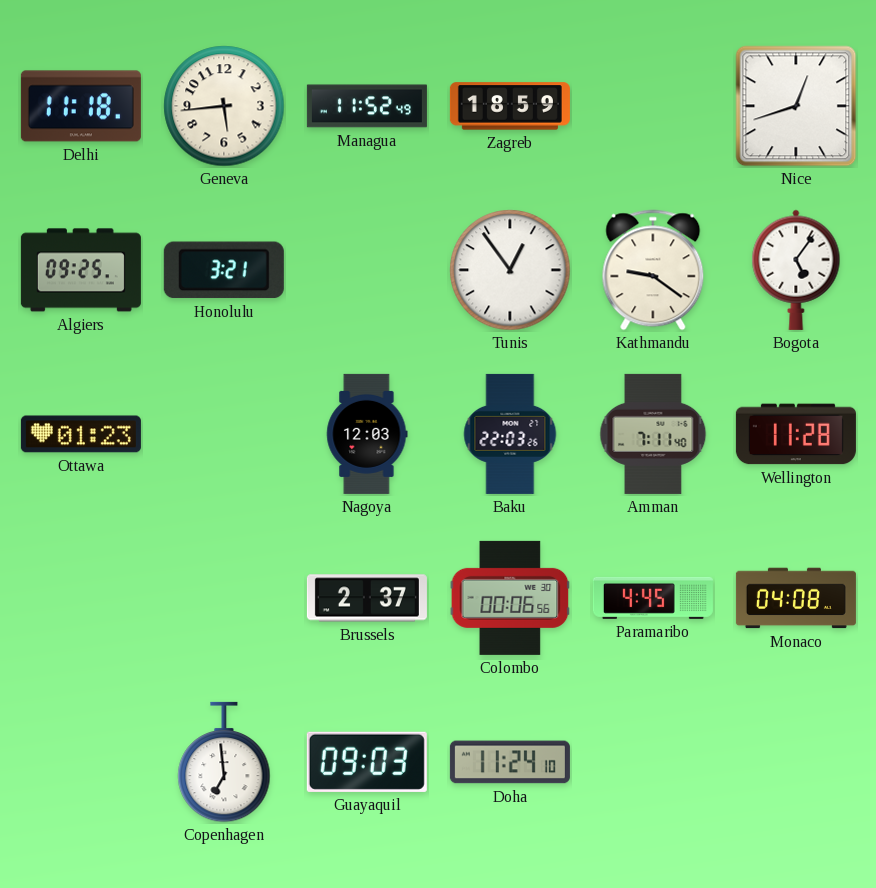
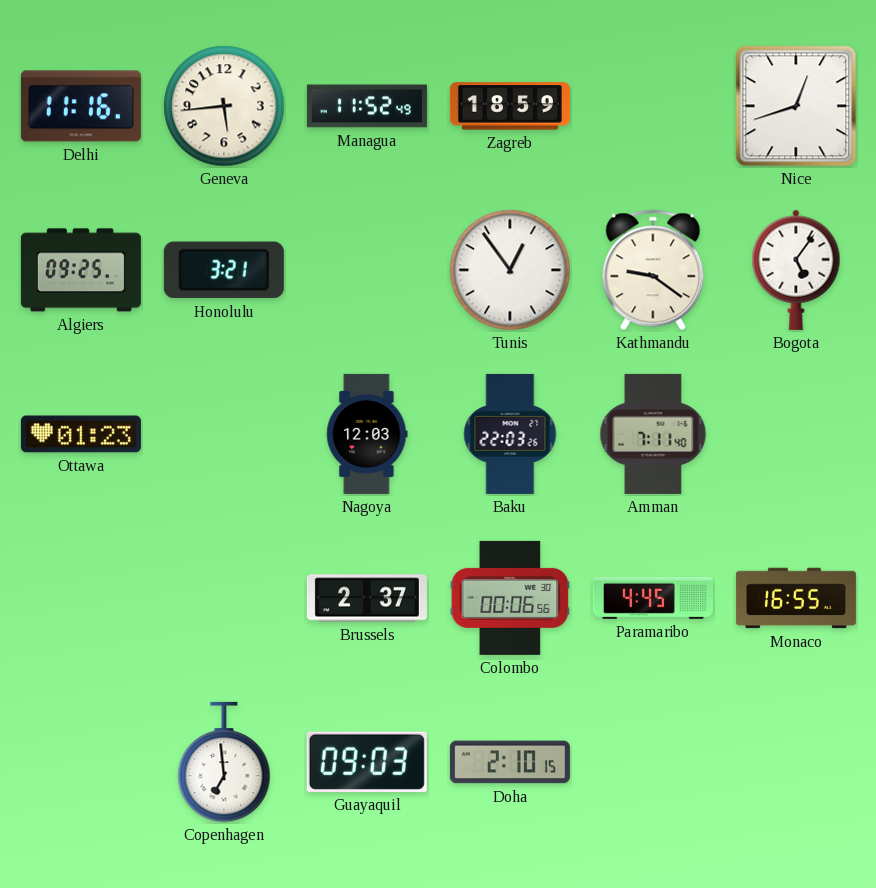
Delhi: 11:18 -> 11:16 (81, 106)
Wellington: 11:28 -> none (796, 434)
Monaco: 04:08 -> 16:55 (796, 598)
Doha: 11:24 -> 2:10 (510, 762)
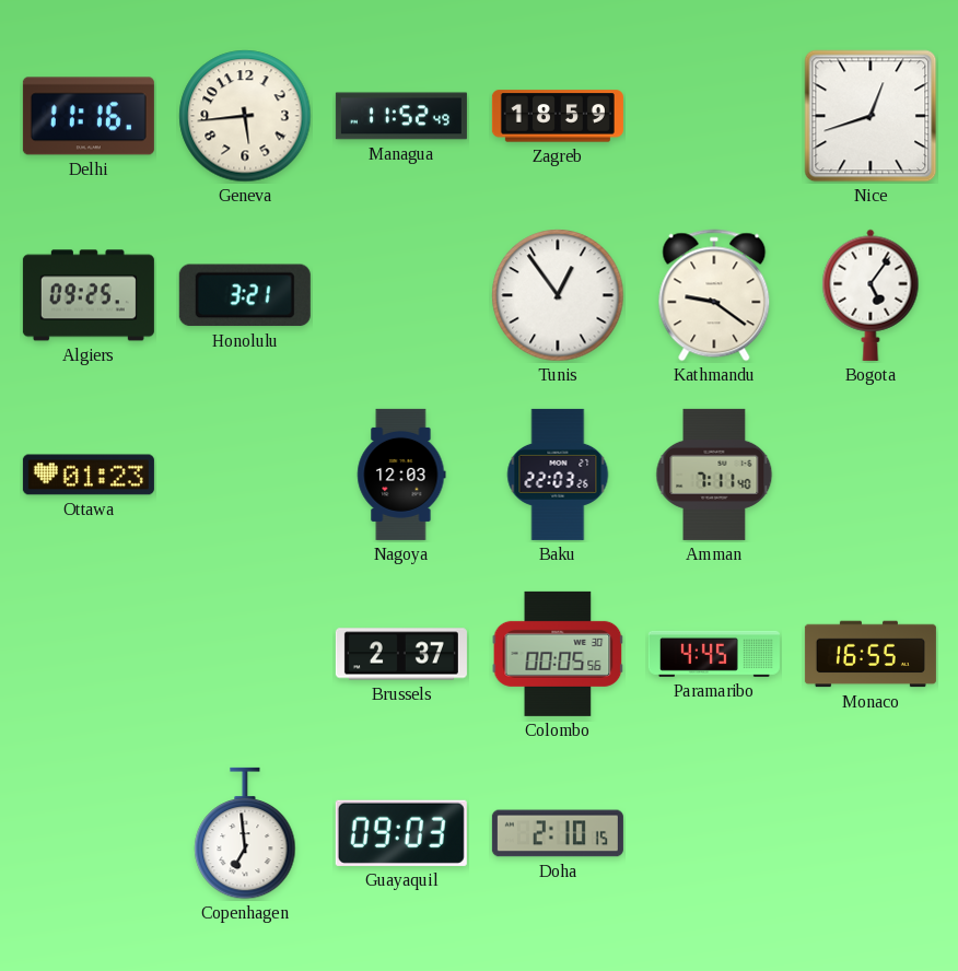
Colombo: 00:06 -> 00:05 (558, 654)
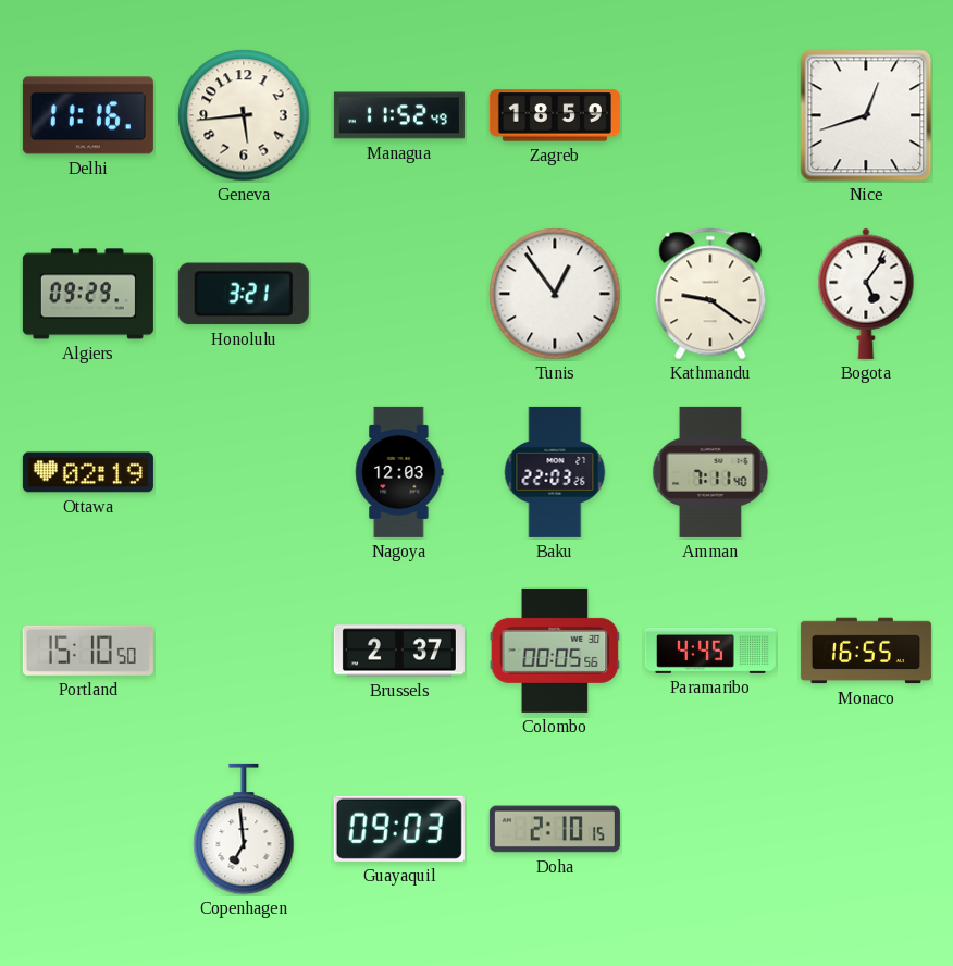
Algiers: 09:25 -> 09:29 (88, 294)
Ottawa: 01:23 -> 02:19 (88, 472)
Portland: none -> 15:10 (88, 651)
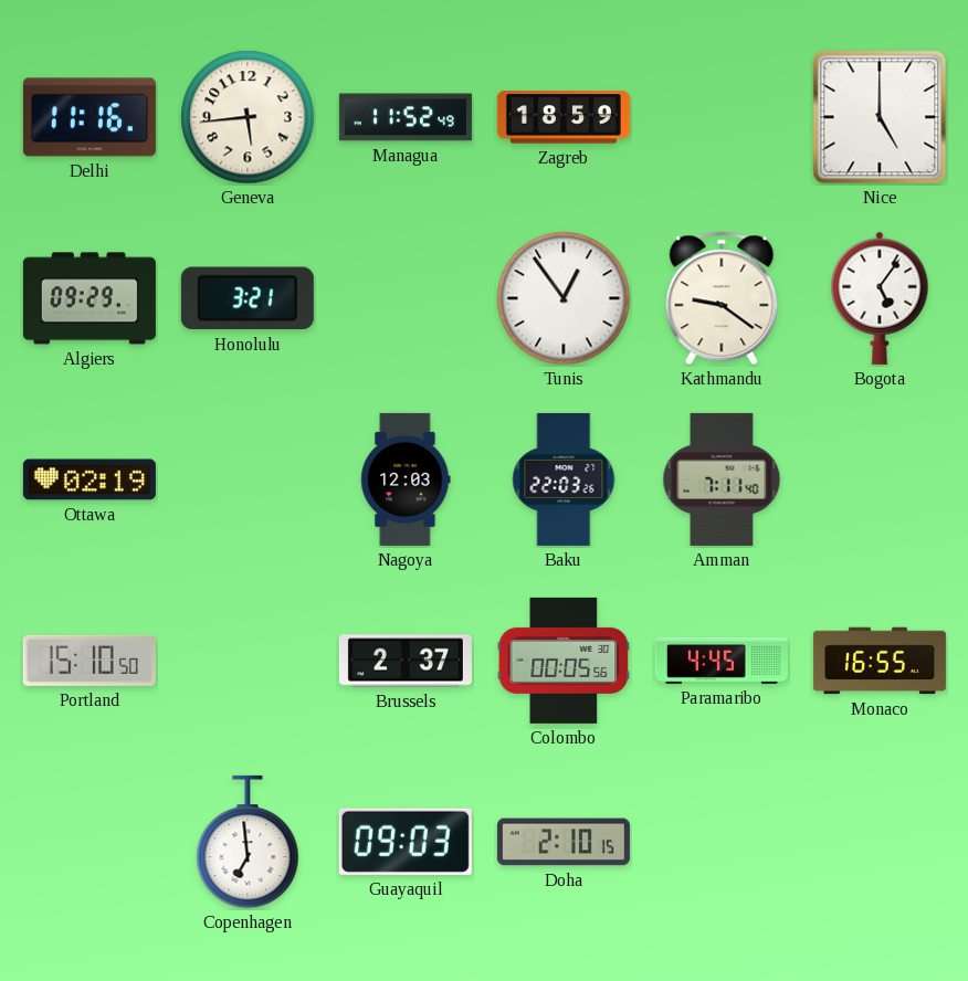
Nice: 12:42 -> 5:00 (880, 117)
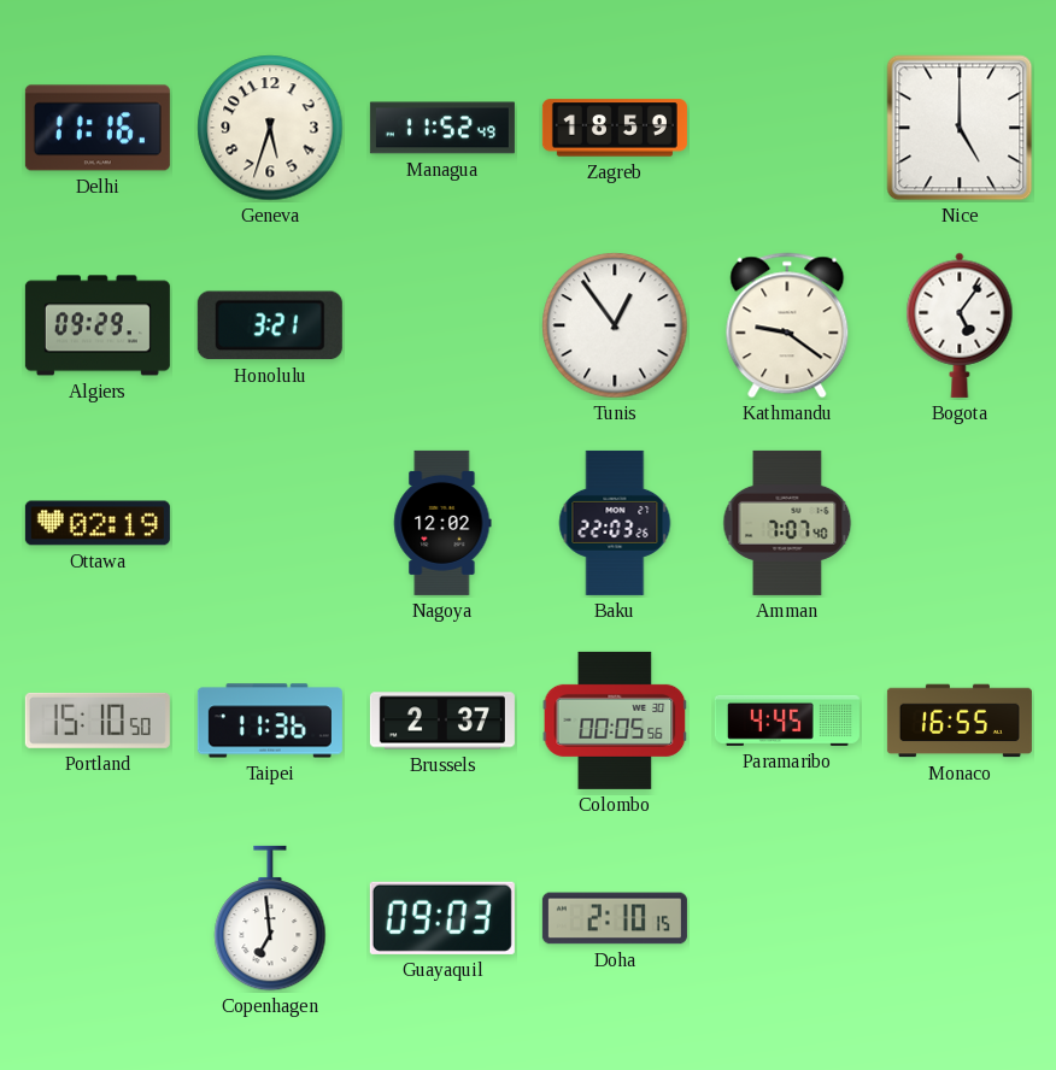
Geneva: 5:44 -> 5:33 (270, 128)
Nagoya: 12:03 -> 12:02 (442, 523)
Amman: 7:11 -> 7:07 (787, 523)
Taipei: none -> 11:36 (270, 721)
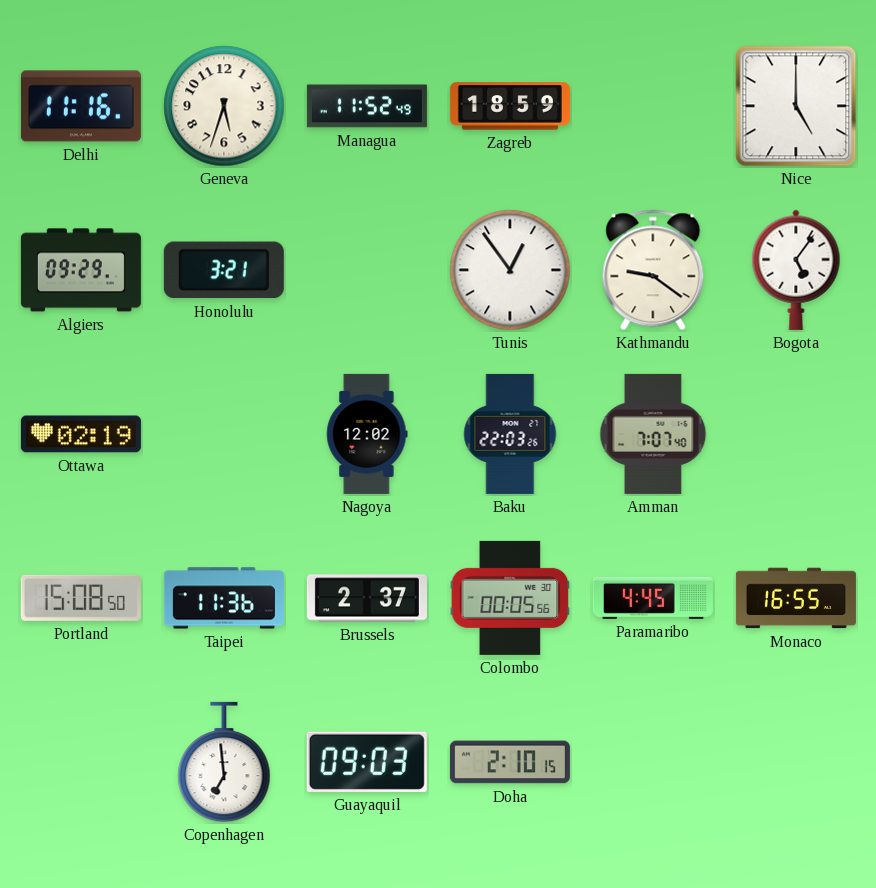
Portland: 15:10 -> 15:08 (81, 598)
